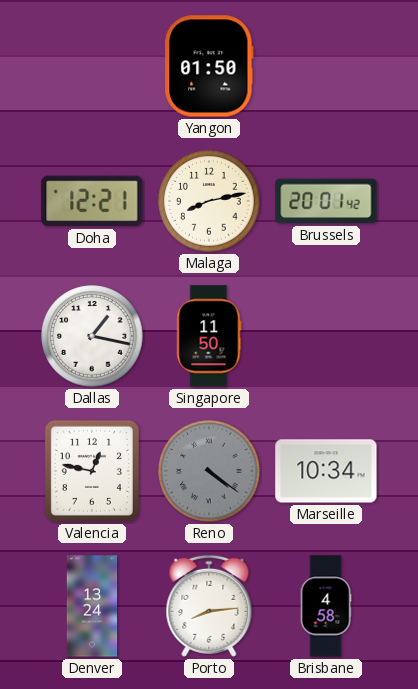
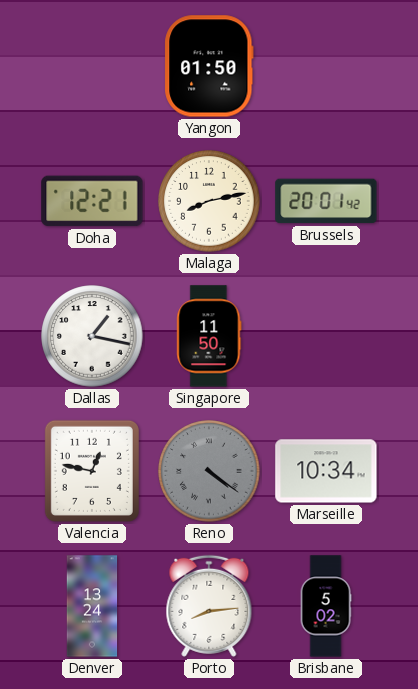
Brisbane: 4:58 -> 5:02 (326, 606)
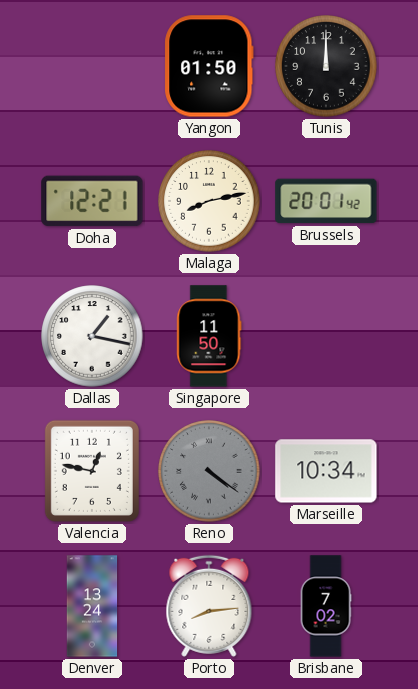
Tunis: none -> 12:00 (326, 66)
Brisbane: 5:02 -> 7:02 (326, 606)
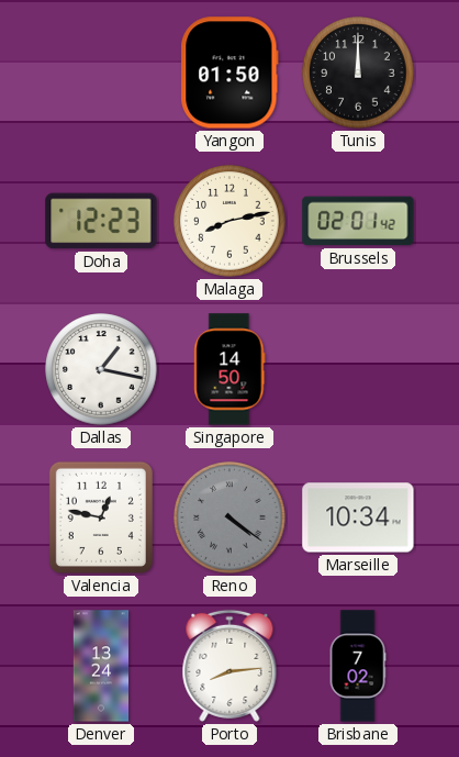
Doha: 12:21 -> 12:23 (101, 221)
Brussels: 20:01 -> 02:01 (358, 221)
Singapore: 11:50 -> 14:50 (229, 369)
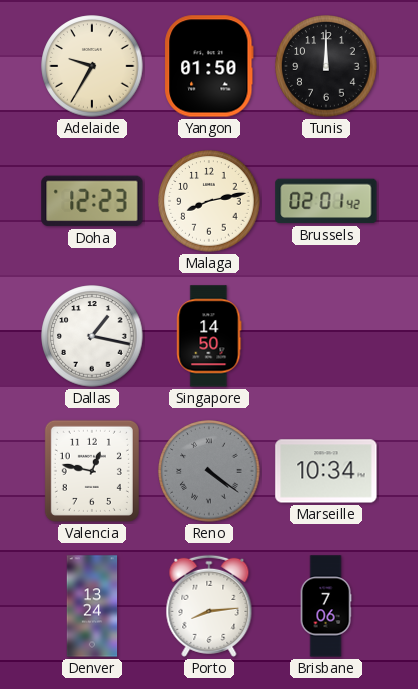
Adelaide: none -> 9:35 (92, 66)
Brisbane: 7:02 -> 7:06 (326, 606)
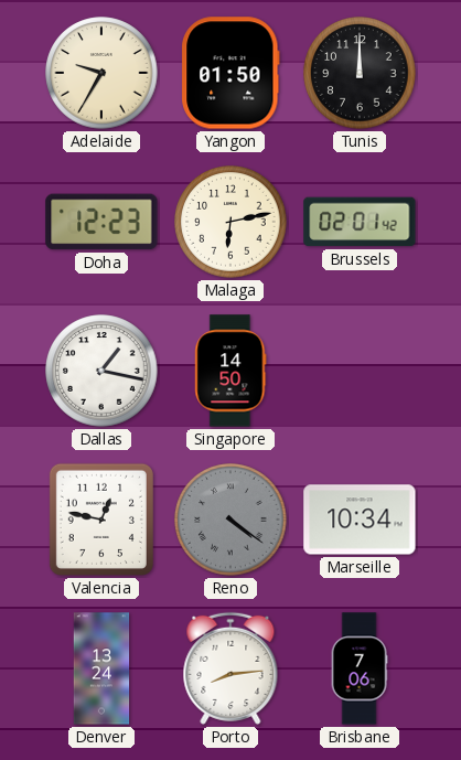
Malaga: 8:13 -> 6:13 (230, 222)
